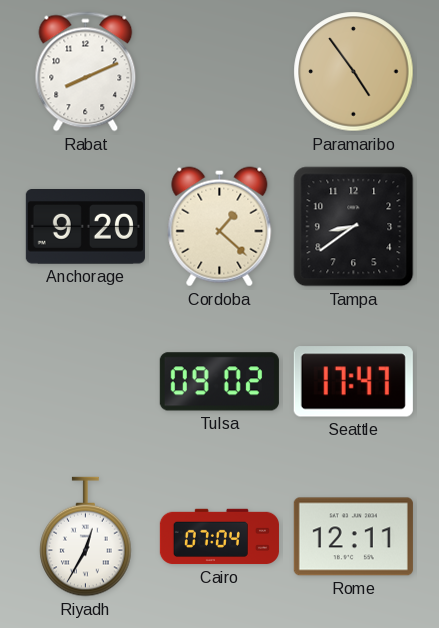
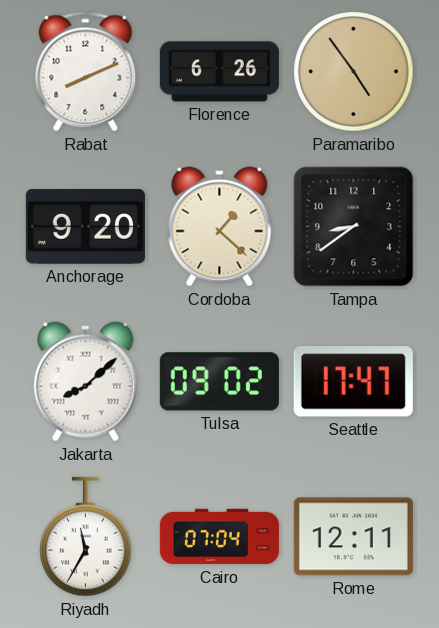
Florence: none -> 6:26 (219, 72)
Jakarta: none -> 8:08 (86, 382)
Riyadh: 12:35 -> 11:35 (86, 537)
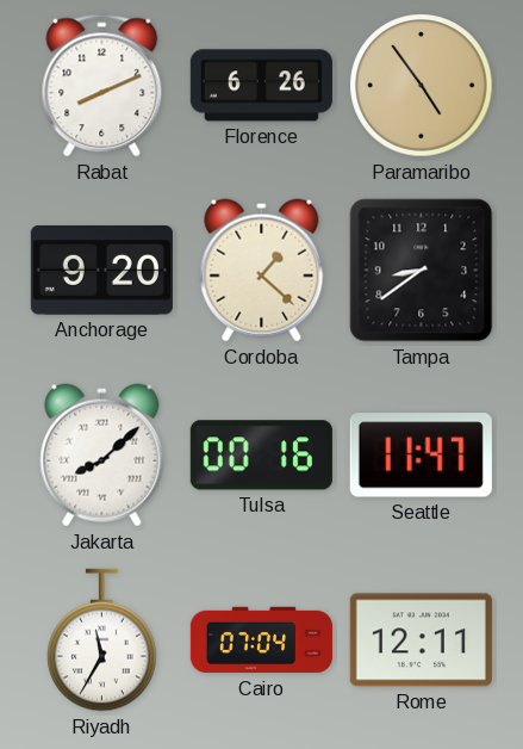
Tulsa: 09:02 -> 00:16 (261, 456)
Seattle: 17:47 -> 11:47 (421, 456)
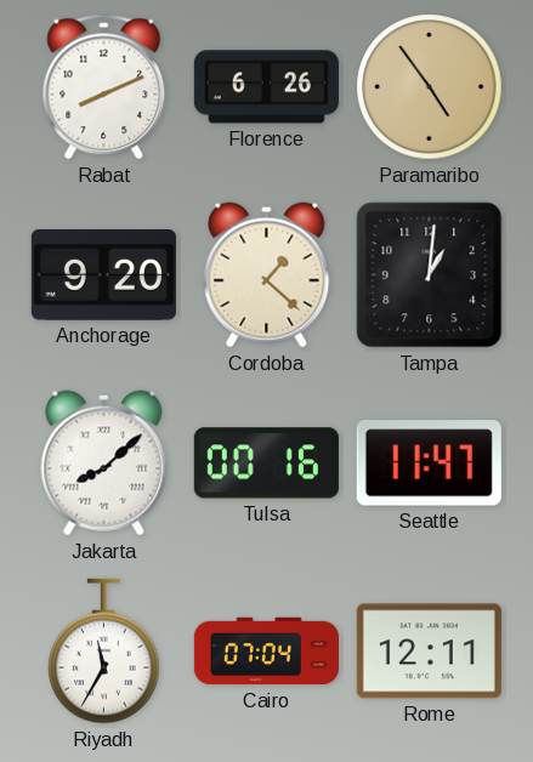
Tampa: 8:39 -> 1:01 (430, 275)
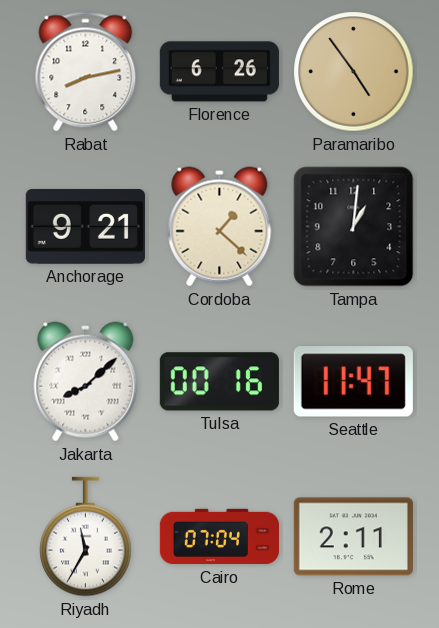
Rabat: 8:11 -> 8:13 (86, 72)
Anchorage: 9:20 -> 9:21 (85, 227)
Rome: 12:11 -> 2:11 (353, 537)
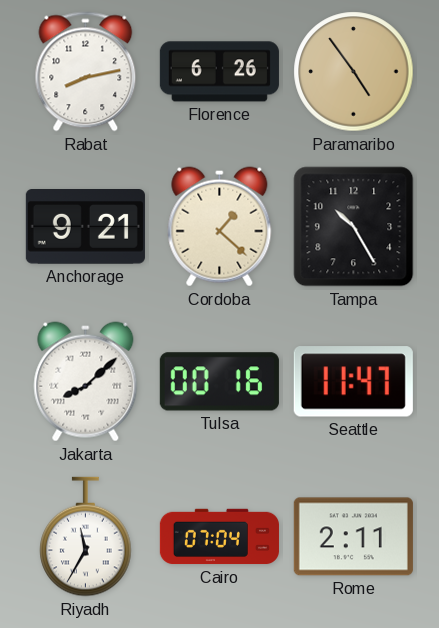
Tampa: 1:01 -> 10:25 (354, 227)
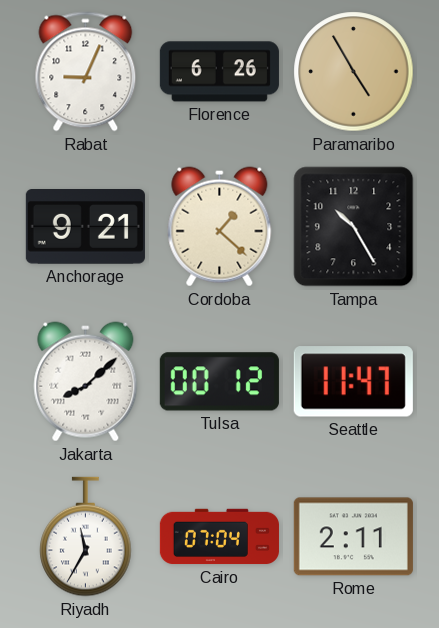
Rabat: 8:13 -> 9:04 (86, 72)
Paramaribo: 4:54 -> 4:55 (354, 72)
Tulsa: 00:16 -> 00:12 (219, 382)
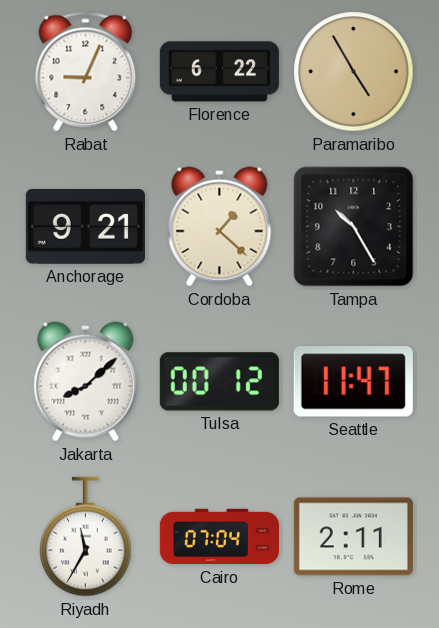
Florence: 6:26 -> 6:22 (219, 72)
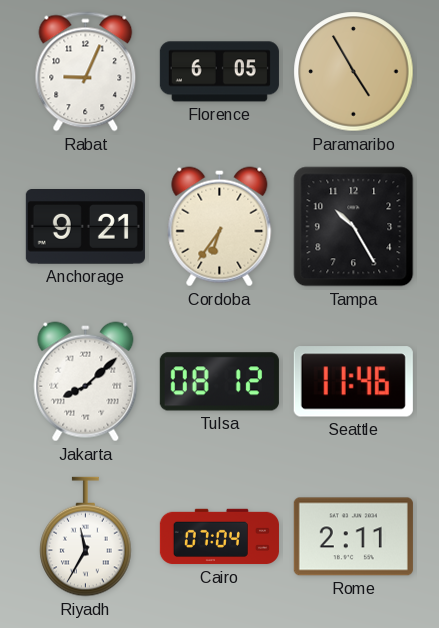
Florence: 6:22 -> 6:05 (219, 72)
Cordoba: 1:22 -> 6:36 (220, 227)
Tulsa: 00:12 -> 08:12 (219, 382)
Seattle: 11:47 -> 11:46 (353, 382)
